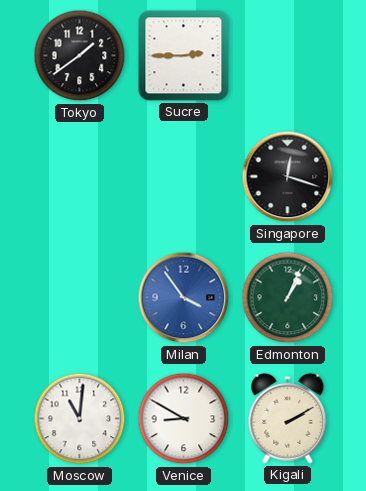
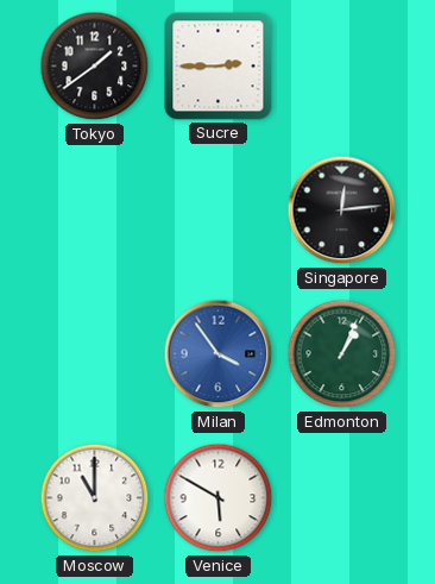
Singapore: 12:18 -> 12:14 (342, 211)
Moscow: 11:01 -> 11:00 (95, 498)
Venice: 8:50 -> 5:50 (219, 498)
Kigali: 2:10 -> none (288, 418)
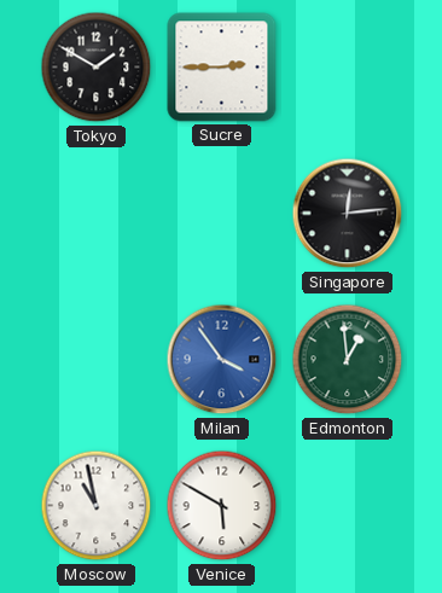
Tokyo: 1:39 -> 1:50 (97, 68)
Edmonton: 1:04 -> 12:59 (348, 360)
Moscow: 11:00 -> 10:58 (97, 506)
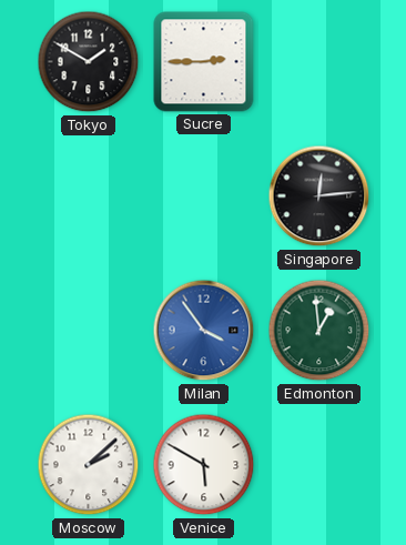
Moscow: 10:58 -> 2:08 (89, 465)
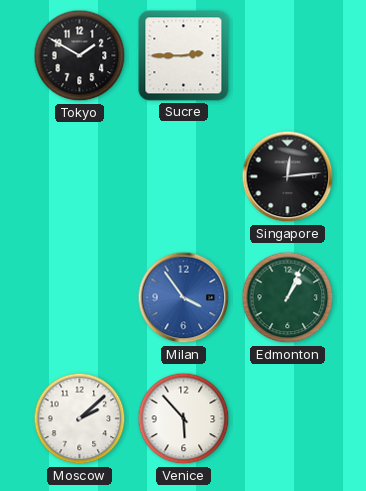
Edmonton: 12:59 -> 1:04 (288, 298)
Venice: 5:50 -> 5:53 (184, 419)
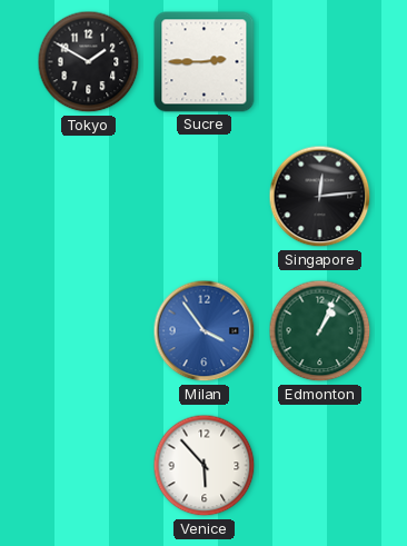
Moscow: 2:08 -> none (80, 419)
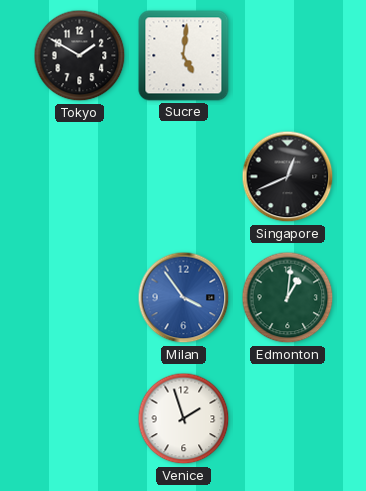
Sucre: 2:45 -> 5:01 (184, 56)
Singapore: 12:14 -> 12:41 (288, 177)
Edmonton: 1:04 -> 1:01 (288, 298)
Venice: 5:53 -> 1:57 (184, 419)
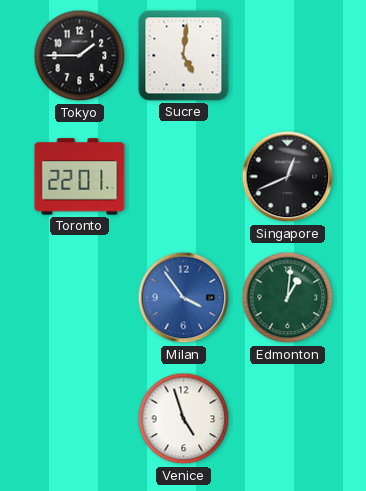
Tokyo: 1:50 -> 1:45 (80, 56)
Toronto: none -> 22:01 (80, 177)
Venice: 1:57 -> 4:57 (184, 419)
